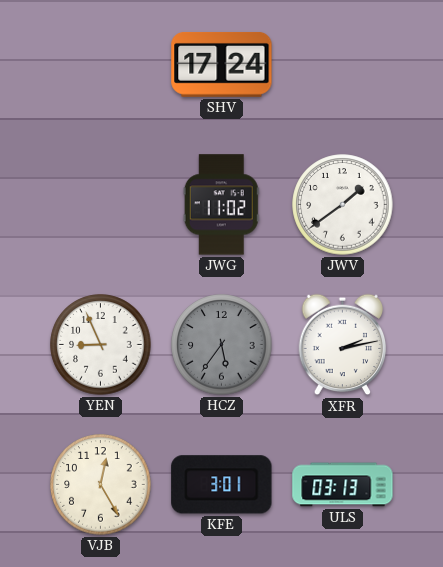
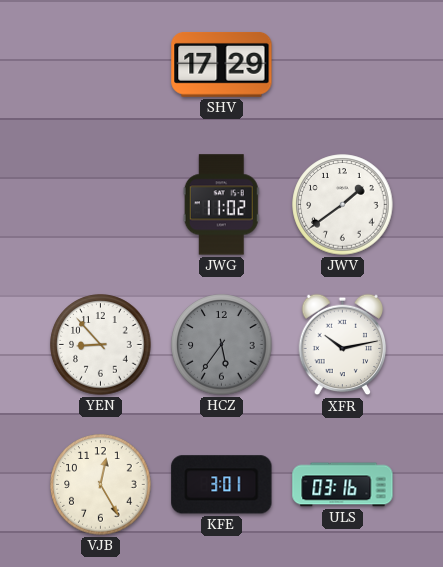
SHV: 17:24 -> 17:29 (222, 65)
YEN: 8:56 -> 8:53 (101, 345)
XFR: 2:13 -> 10:13 (343, 345)
ULS: 03:13 -> 03:16 (343, 485)
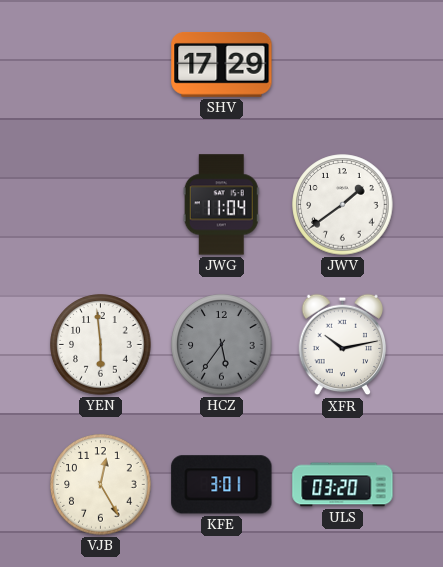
JWG: 11:02 -> 11:04 (221, 205)
YEN: 8:53 -> 5:59 (101, 345)
ULS: 03:16 -> 03:20 (343, 485)
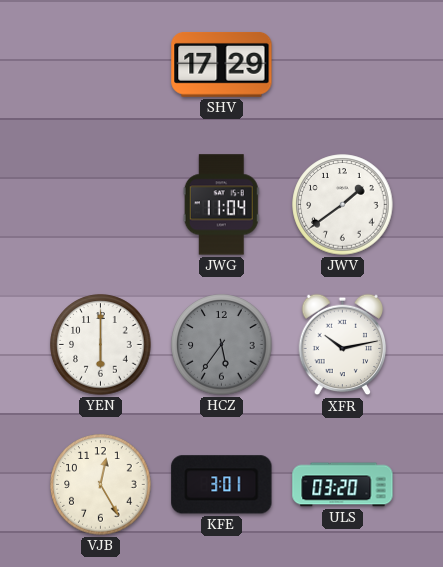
YEN: 5:59 -> 6:00 (101, 345)
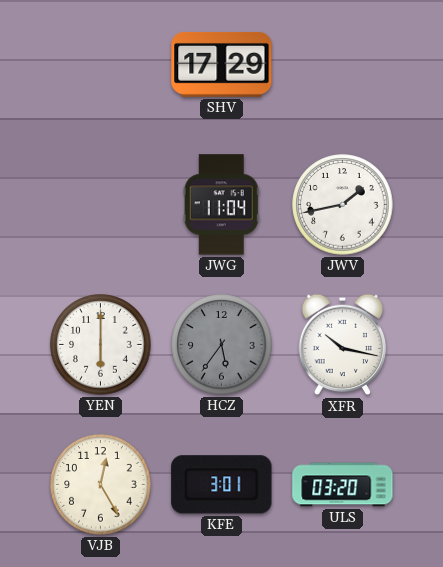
JWV: 1:39 -> 1:43 (343, 205)
XFR: 10:13 -> 10:17 (343, 345)
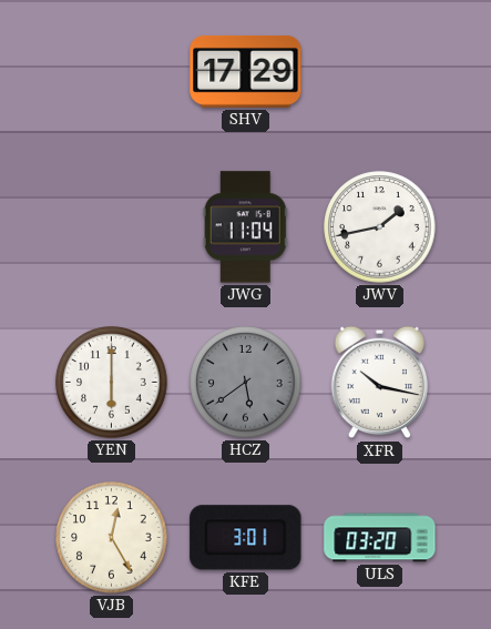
HCZ: 5:36 -> 5:39 (246, 383)
